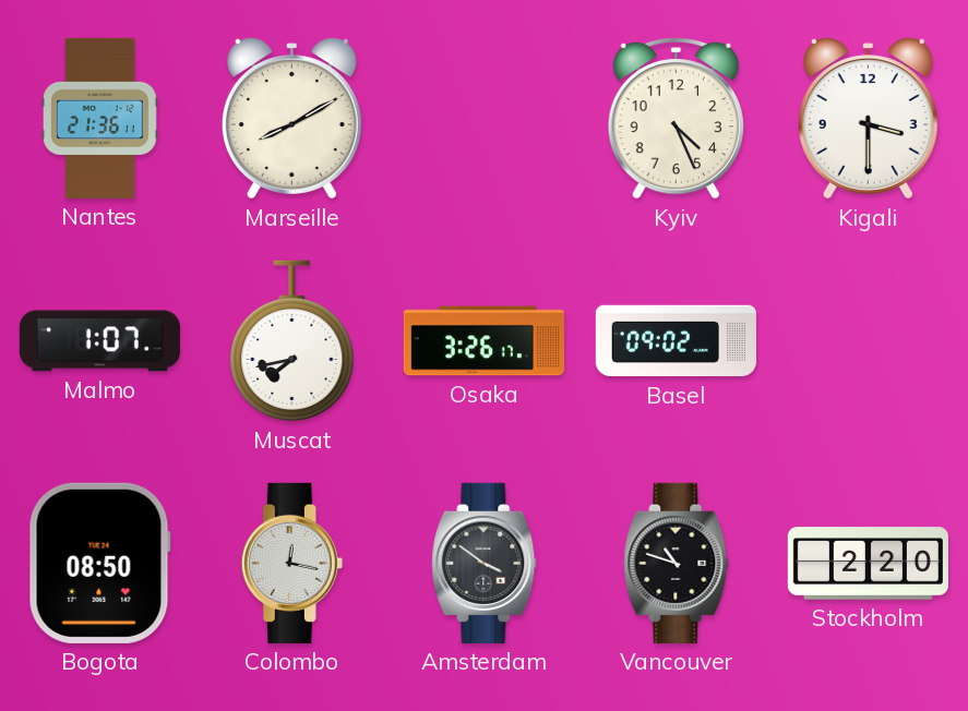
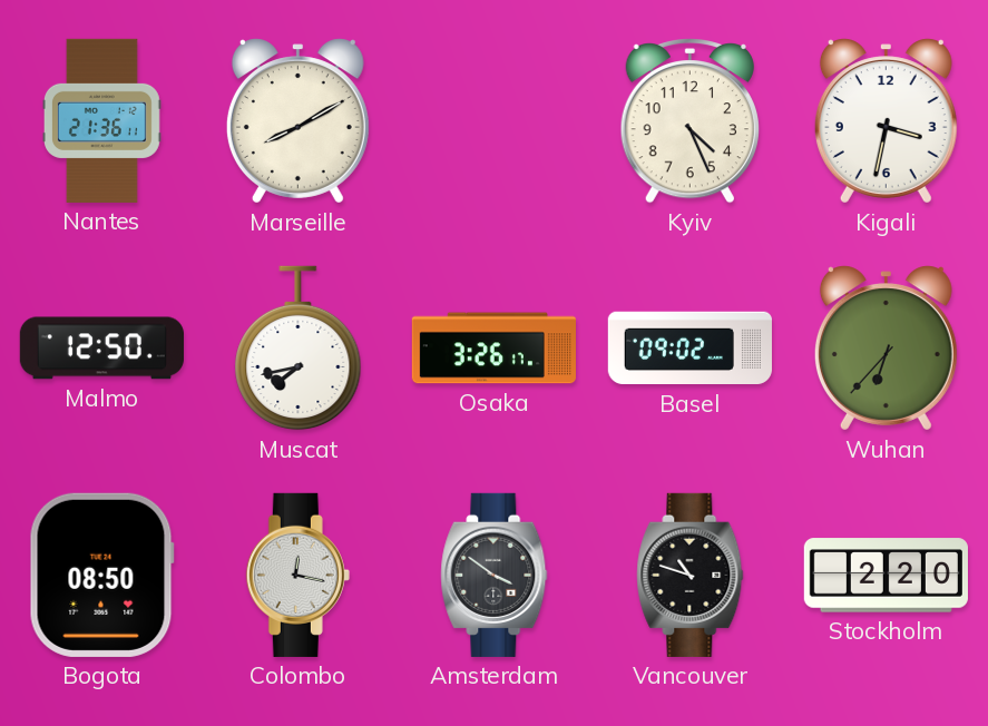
Kigali: 3:30 -> 3:32 (886, 121)
Malmo: 1:07 -> 12:50 (101, 349)
Wuhan: none -> 6:37 (886, 349)
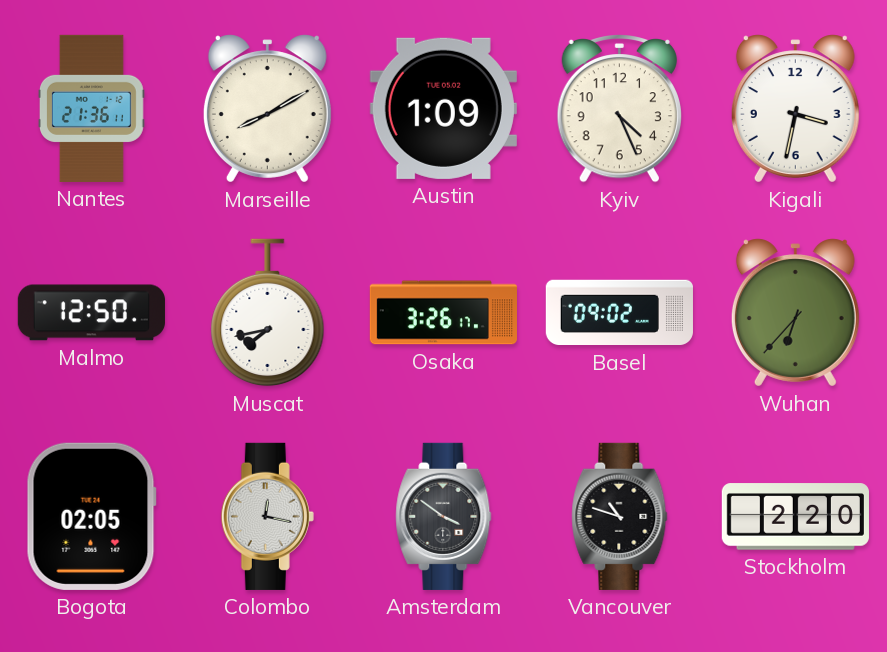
Austin: none -> 1:09 (443, 108)
Bogota: 08:50 -> 02:05 (91, 516)
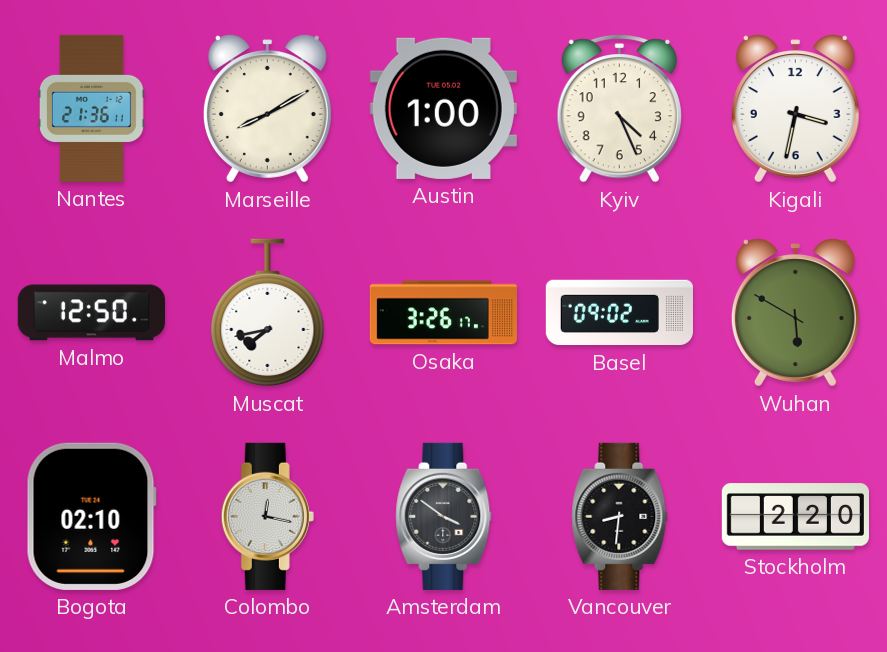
Austin: 1:09 -> 1:00 (443, 108)
Wuhan: 6:37 -> 5:50 (795, 313)
Bogota: 02:05 -> 02:10 (91, 516)
Vancouver: 10:48 -> 8:31 (620, 516)
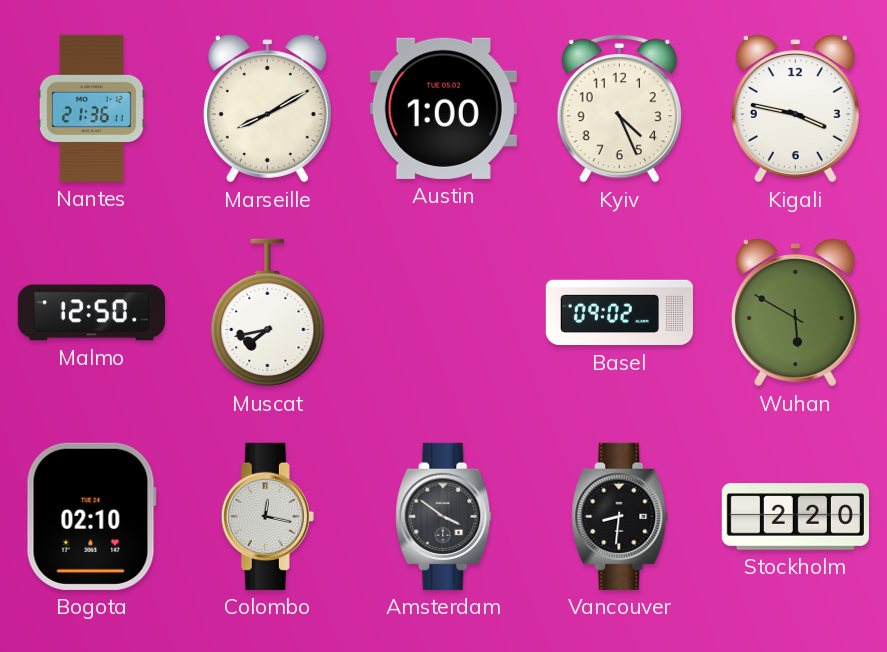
Kigali: 3:32 -> 3:47 (795, 109)
Osaka: 3:26 -> none (443, 313)
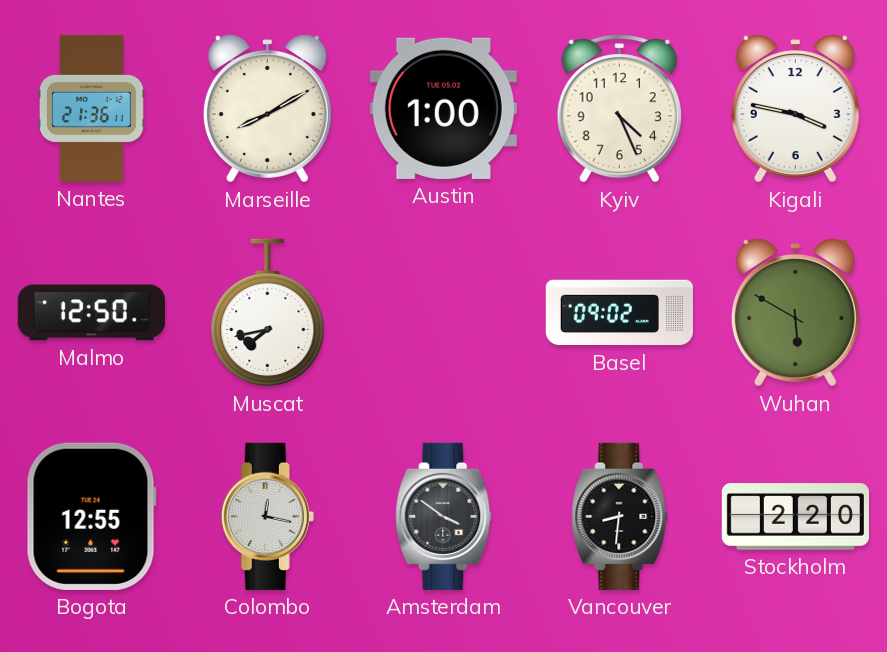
Bogota: 02:10 -> 12:55 (91, 516)
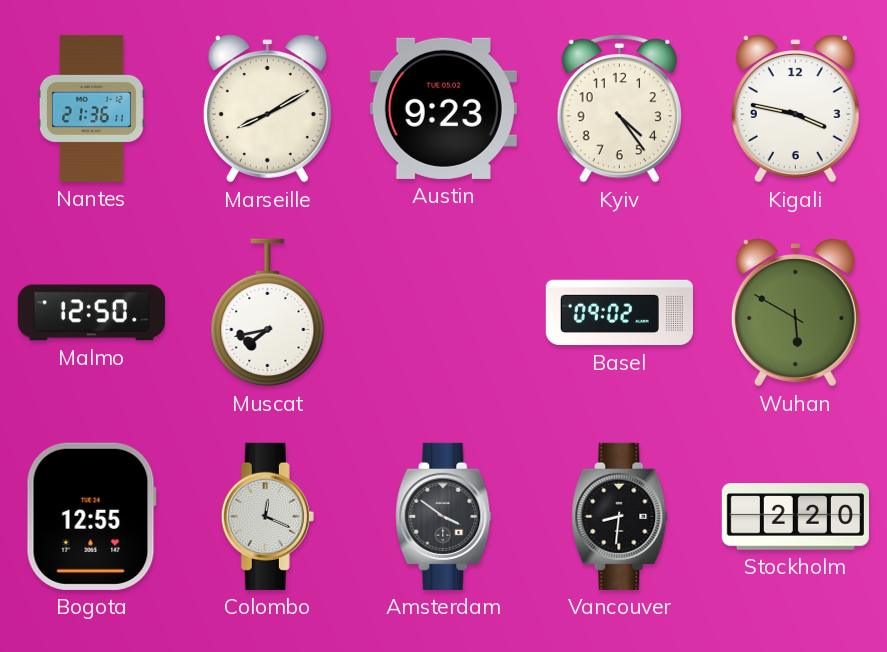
Austin: 1:00 -> 9:23 (443, 108)
Kyiv: 4:26 -> 4:24 (619, 108)
Colombo: 12:17 -> 12:19 (267, 516)
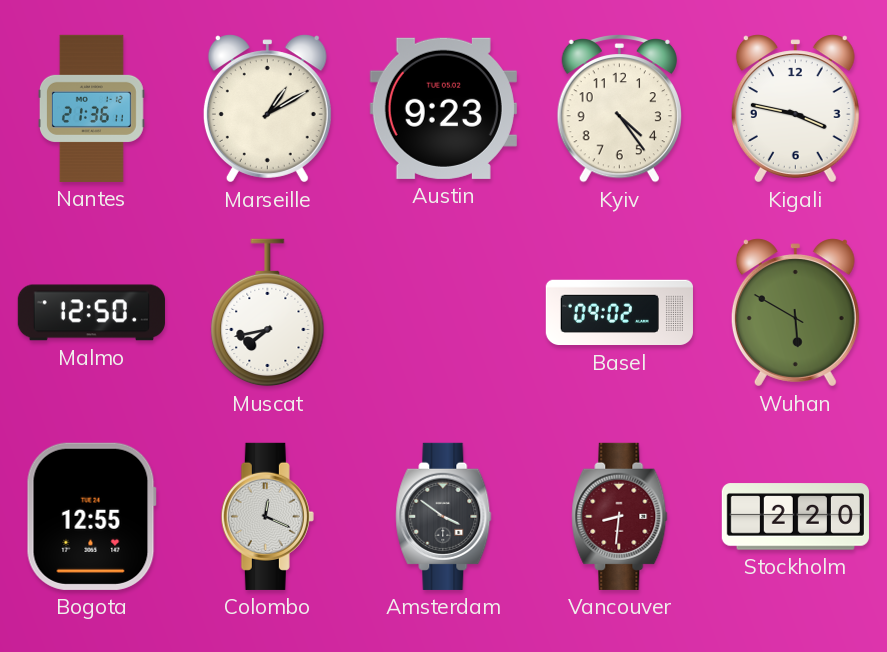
Marseille: 8:10 -> 1:10 (267, 109)
Vancouver dial: black -> burgundy (620, 516)
